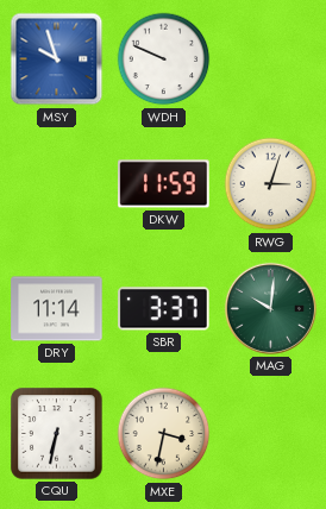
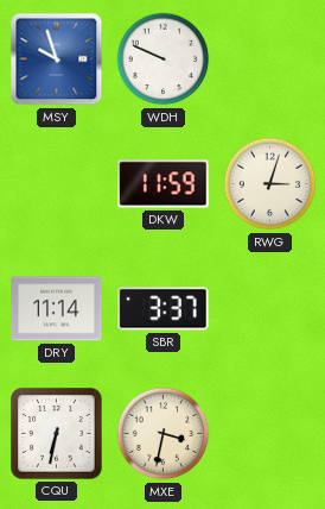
MAG: 10:01 -> none (270, 308)
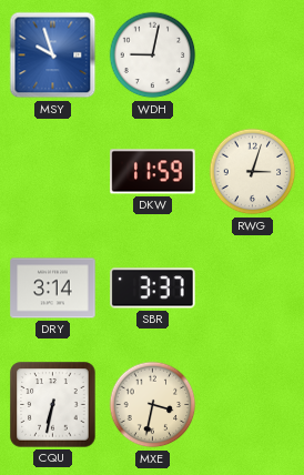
WDH: 9:49 -> 9:02 (153, 55)
DRY: 11:14 -> 3:14 (53, 289)
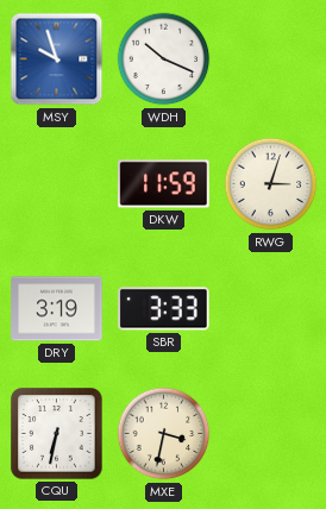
WDH: 9:02 -> 10:19 (164, 59)
DRY: 3:14 -> 3:19 (57, 309)
SBR: 3:37 -> 3:33 (164, 309)
